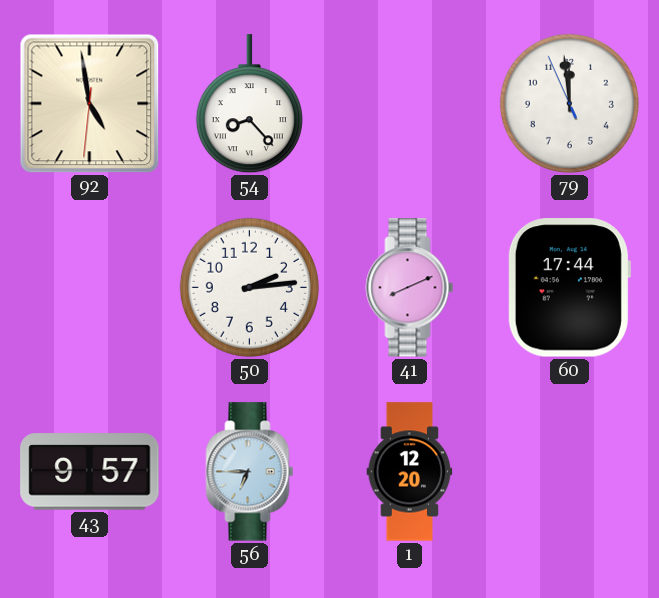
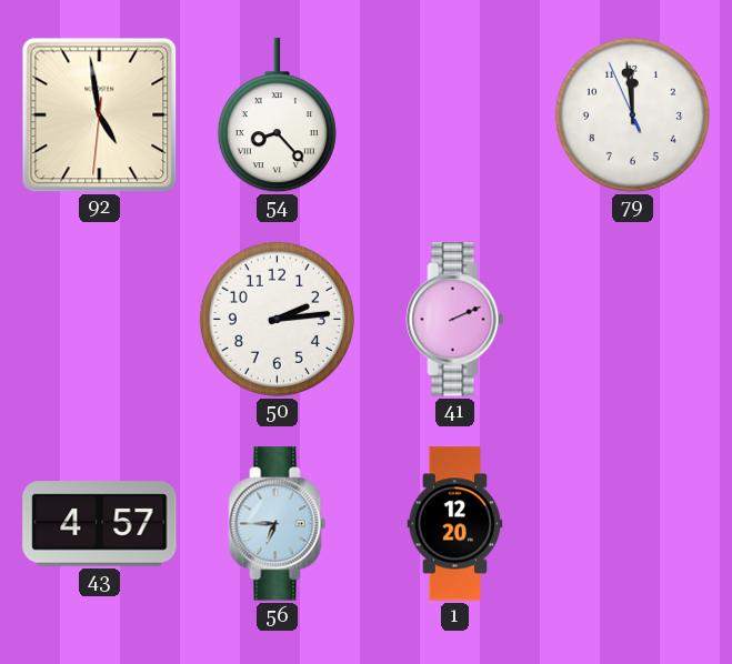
41: 8:11 -> 2:11 (455, 320)
60: 17:44 -> none (569, 288)
43: 9:57 -> 4:57 (100, 524)
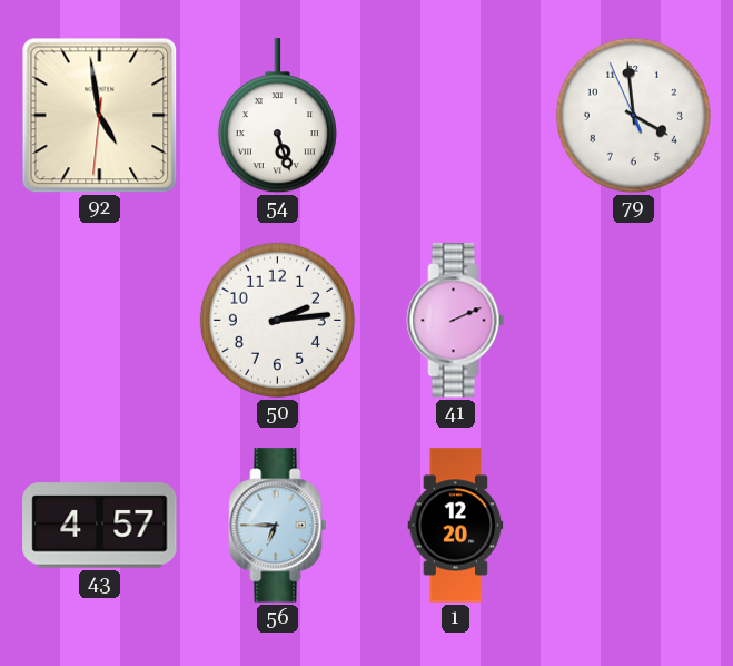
54: 8:23 -> 5:27 (277, 116)
79: 11:58 -> 3:58 (633, 115)
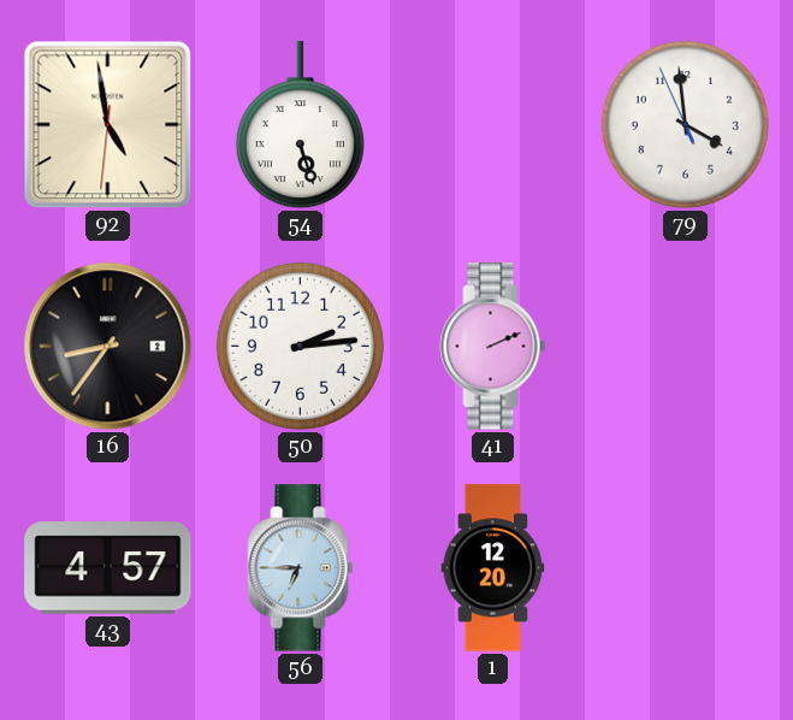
16: none -> 8:36 (108, 347)
